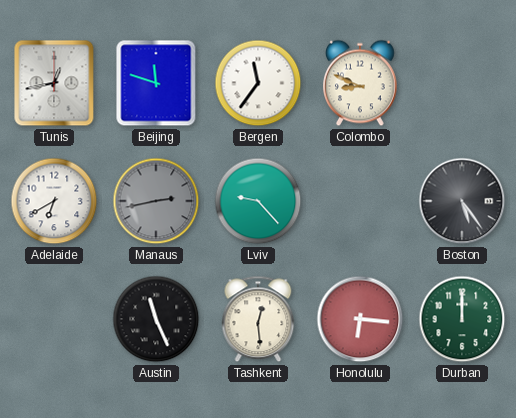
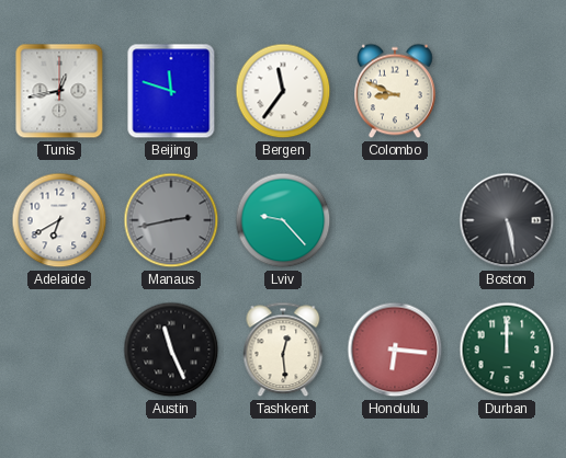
Boston: 5:24 -> 5:28 (507, 220)
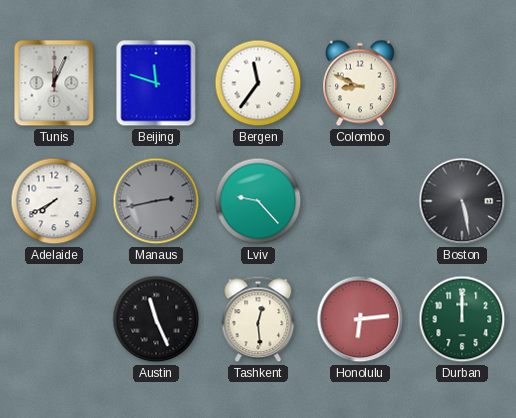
Tunis: 12:43 -> 12:04 (54, 83)
Adelaide: 6:40 -> 7:40 (54, 201)
Honolulu: 6:16 -> 6:14 (360, 319)
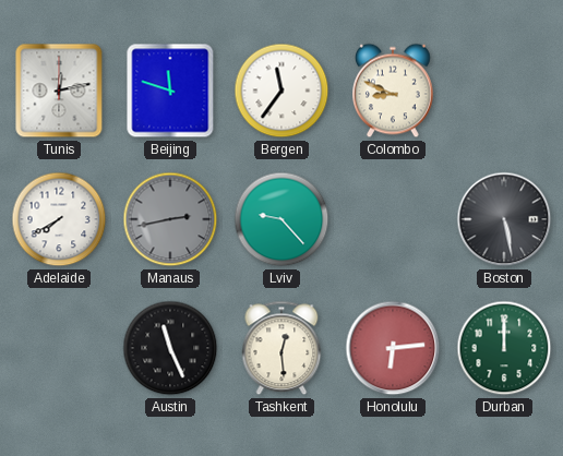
Tunis: 12:04 -> 12:13 (59, 91)
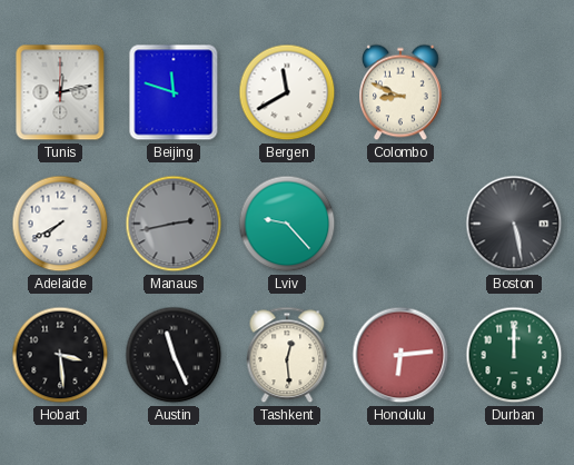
Bergen: 11:36 -> 11:40 (287, 92)
Hobart: none -> 3:29 (60, 355)
